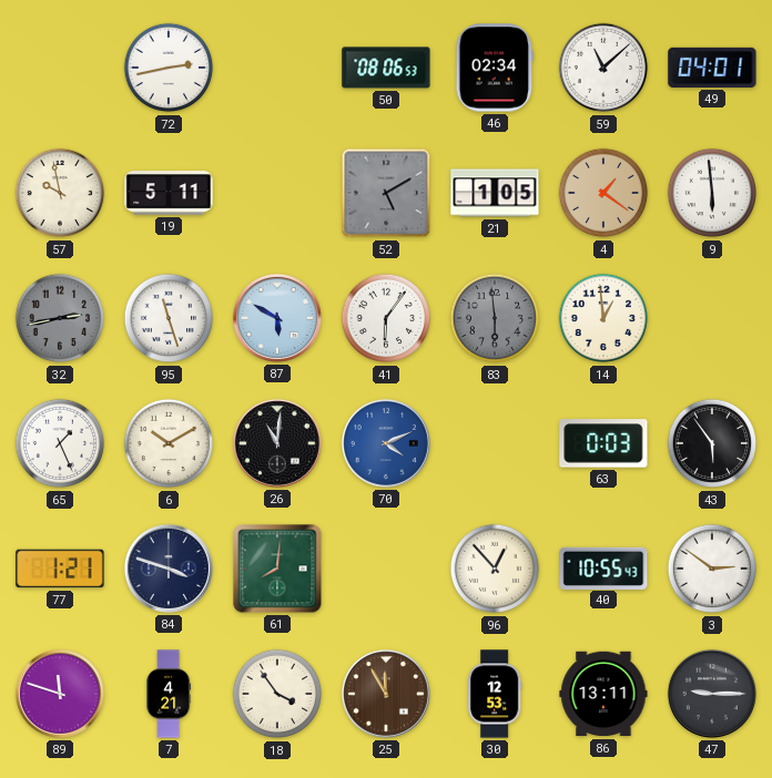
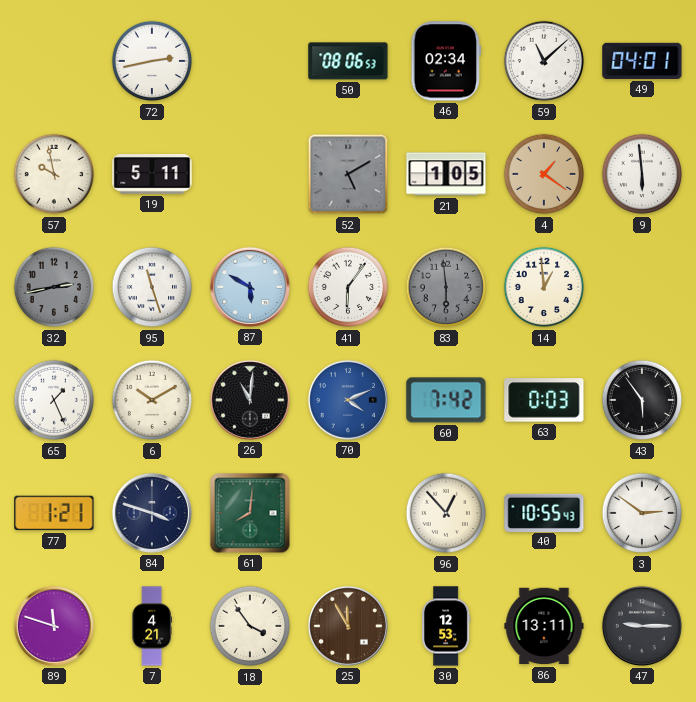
60: none -> 7:42 (446, 400)
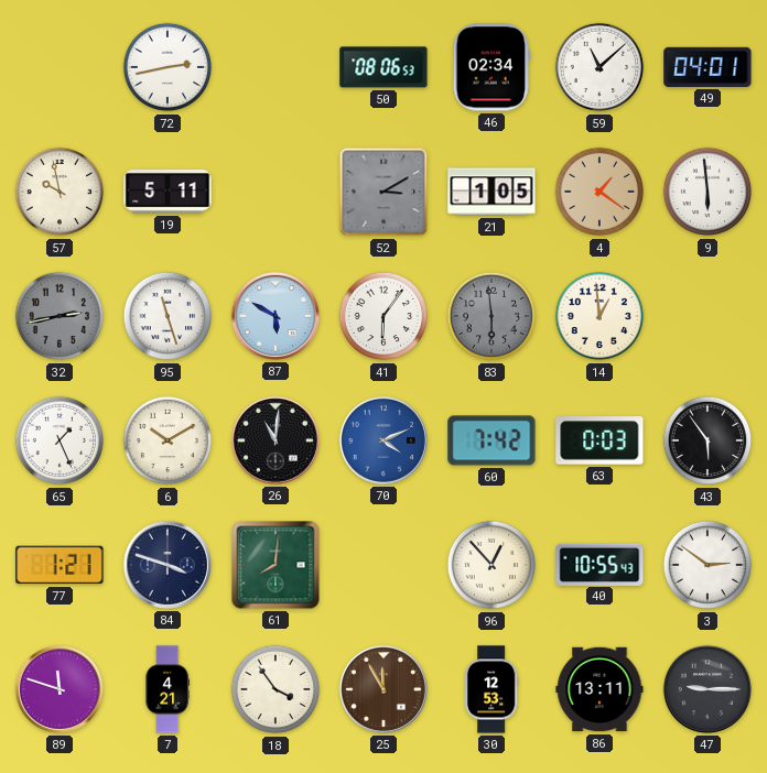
52: 5:10 -> 3:10 (383, 192)
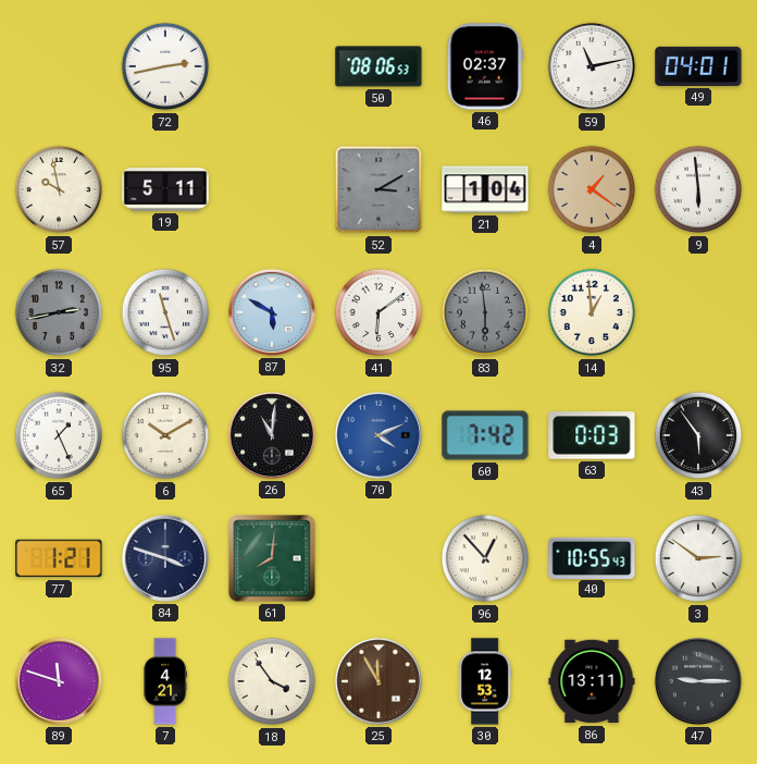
46: 02:34 -> 02:37 (485, 66)
59: 11:08 -> 11:13 (592, 66)
21: 1:05 -> 1:04 (485, 189)
41: 6:06 -> 6:09 (378, 312)
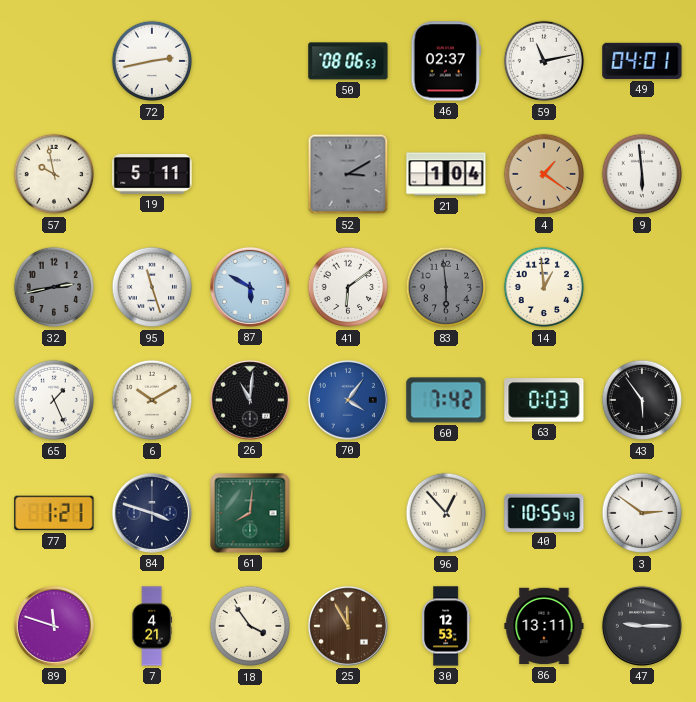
70: 4:11 -> 4:06 (348, 400)
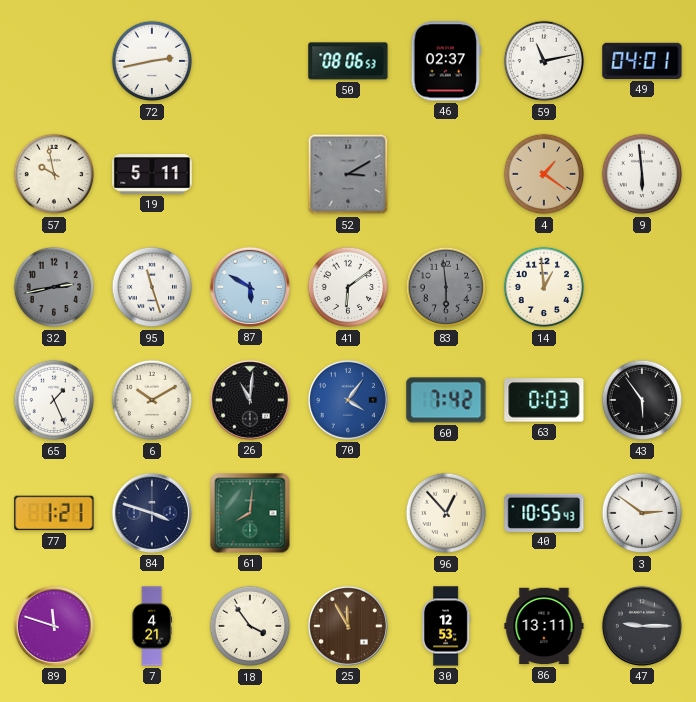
21: 1:04 -> none (446, 174)
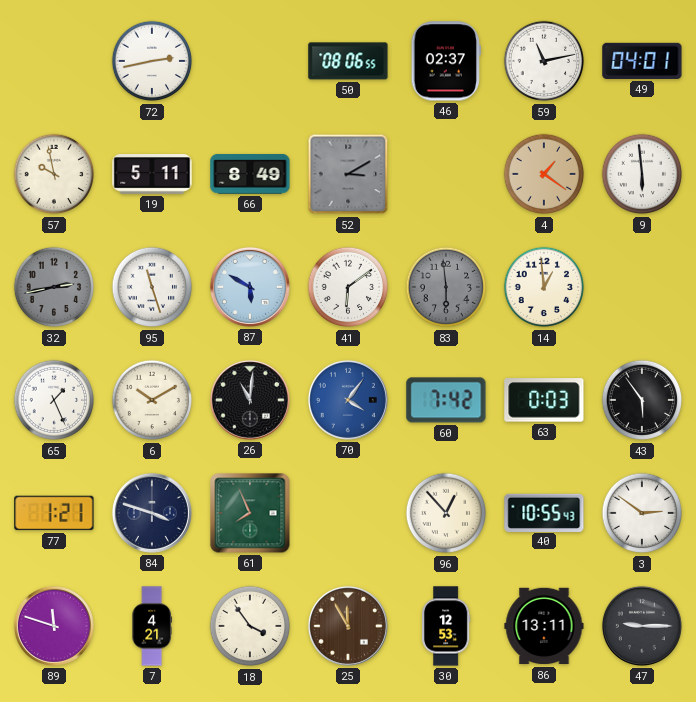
50: 08:06:53 -> 08:06:55 (348, 61)
66: none -> 8:49 (250, 174)
61: 8:01 -> 7:56 (250, 513)
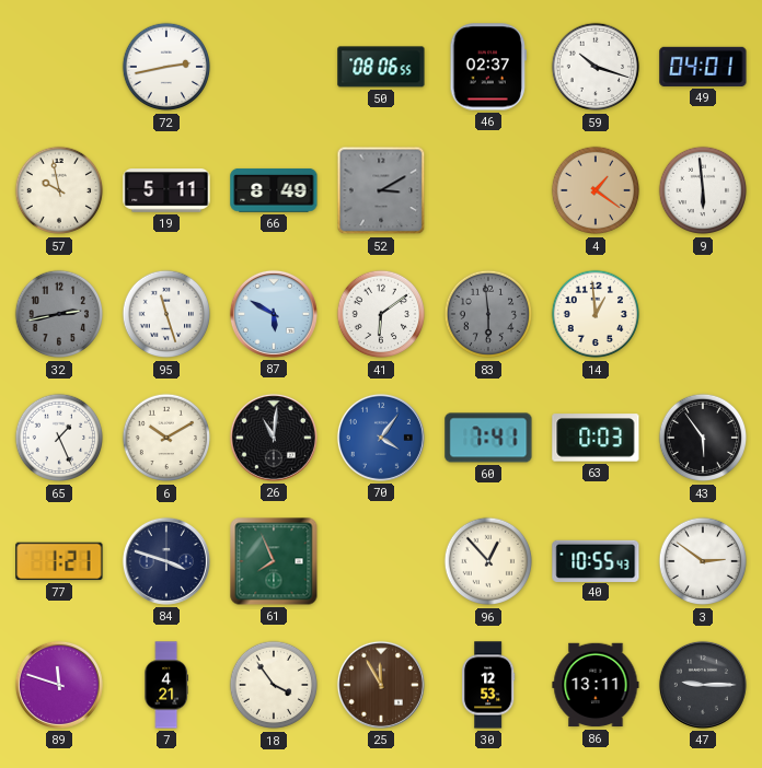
59: 11:13 -> 10:18 (596, 67)
60: 7:42 -> 7:41 (488, 438)
